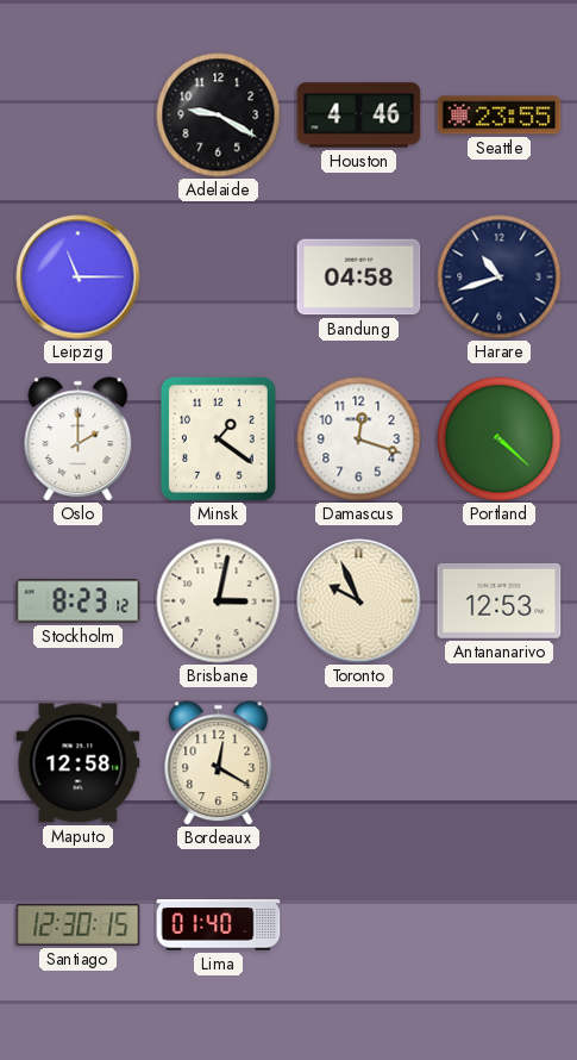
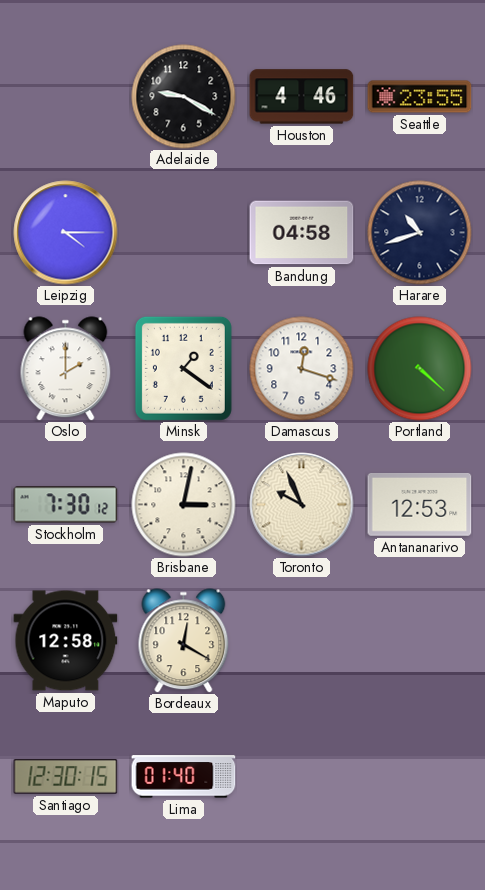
Leipzig: 11:15 -> 4:15 (66, 233)
Stockholm: 8:23 -> 7:30 (66, 505)
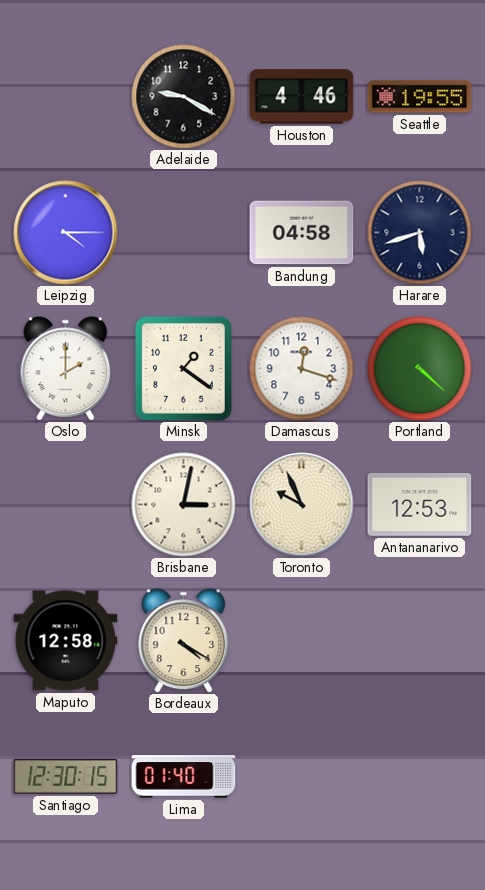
Seattle: 23:55 -> 19:55 (420, 97)
Harare: 10:42 -> 5:42 (420, 233)
Stockholm: 7:30 -> none (66, 505)
Bordeaux: 12:20 -> 4:20 (184, 641)
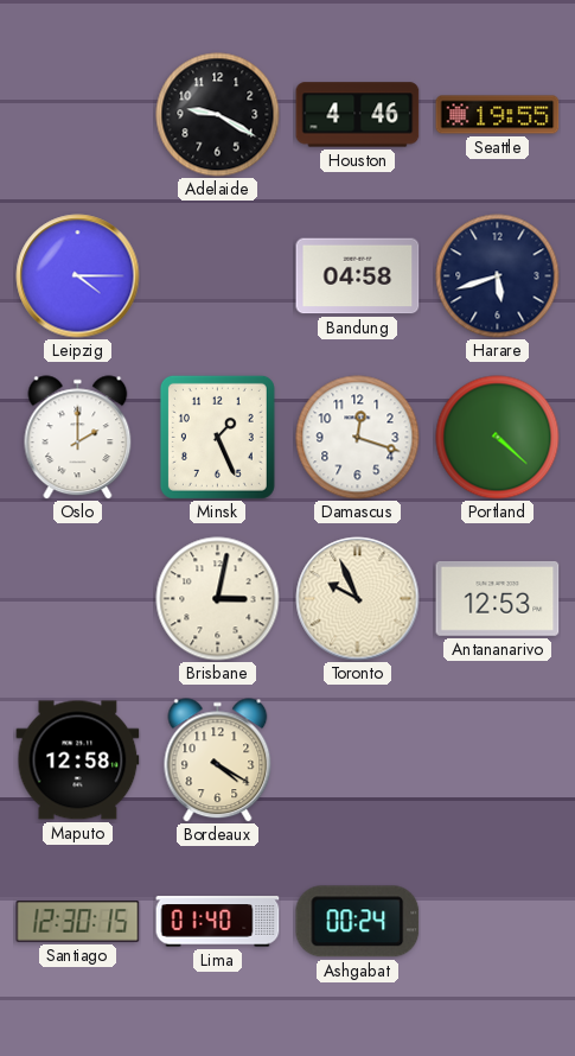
Minsk: 1:21 -> 1:26 (217, 437)
Ashgabat: none -> 00:24 (358, 922)
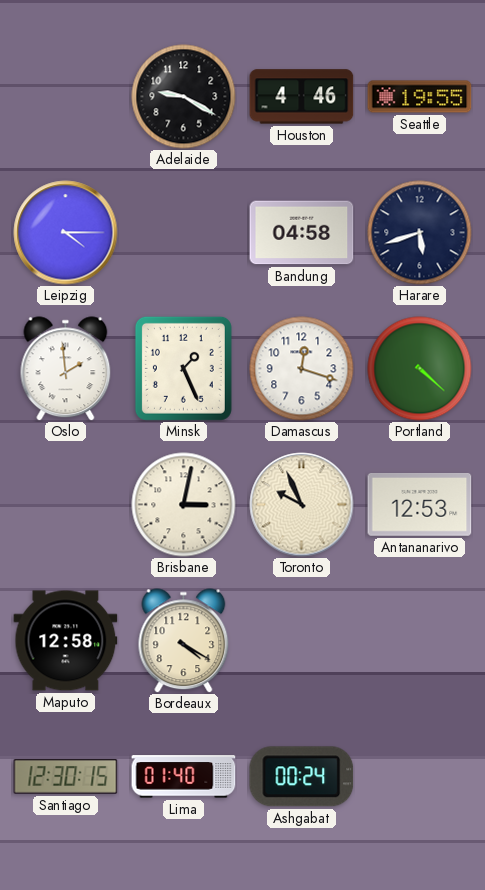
Oslo: 2:00 -> 1:59 (66, 369)
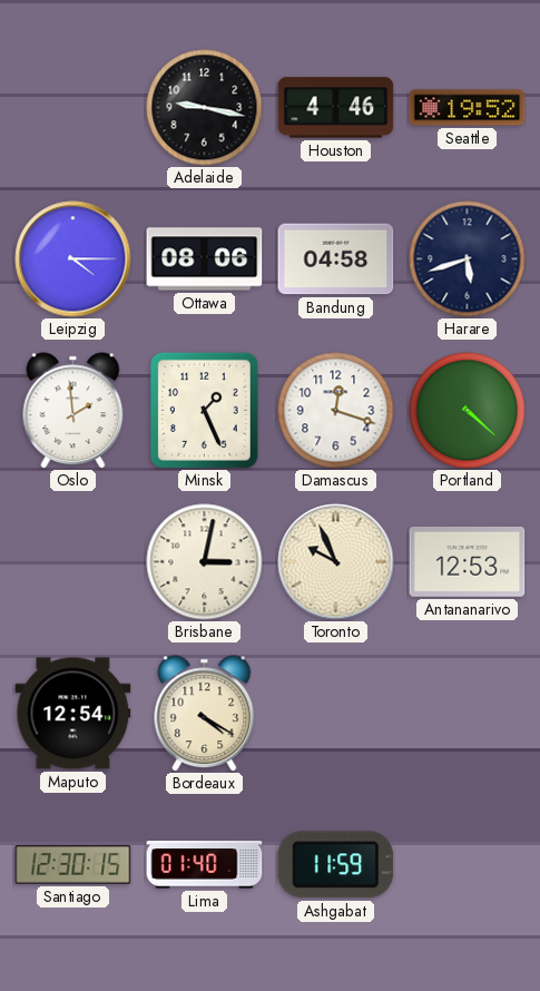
Adelaide: 9:20 -> 9:17 (205, 108)
Seattle: 19:55 -> 19:52 (468, 108)
Ottawa: none -> 08:06 (205, 259)
Maputo: 12:58 -> 12:54 (73, 714)
Ashgabat: 00:24 -> 11:59 (336, 865)
